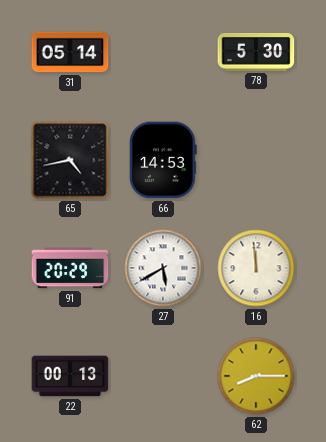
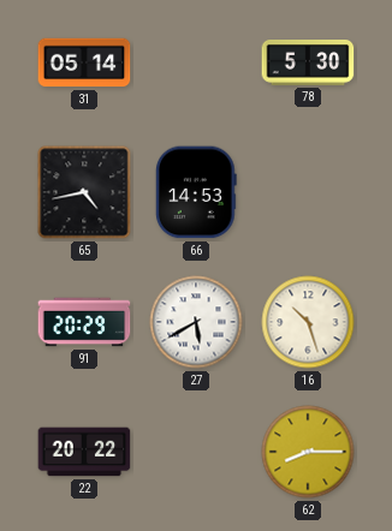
16: 11:59 -> 10:27 (308, 322)
22: 00:13 -> 20:22 (84, 452)
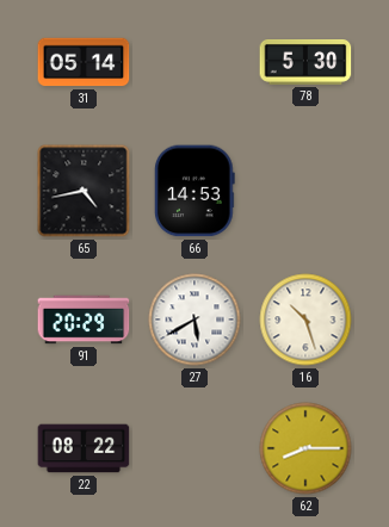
22: 20:22 -> 08:22 (84, 448)
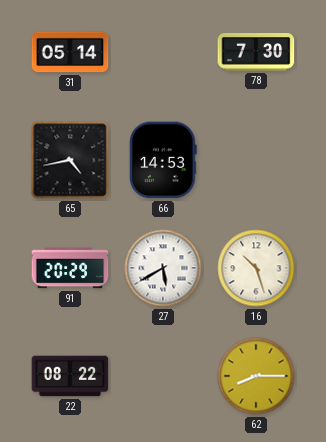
78: 5:30 -> 7:30 (256, 53)
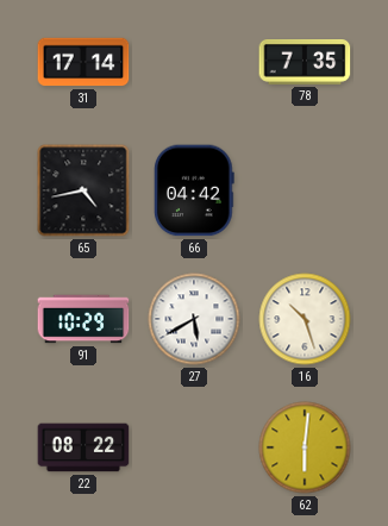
31: 05:14 -> 17:14 (83, 62)
78: 7:30 -> 7:35 (305, 63)
66: 14:53 -> 04:42 (194, 190)
91: 20:29 -> 10:29 (83, 319)
62: 8:15 -> 6:01 (305, 447)
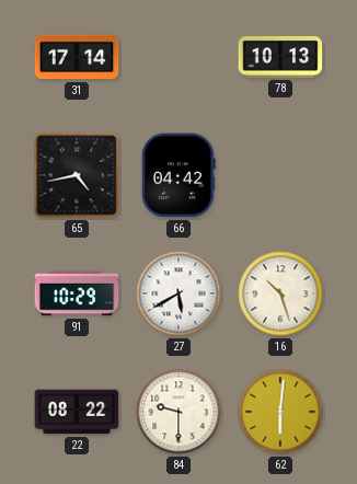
78: 7:35 -> 10:13 (280, 58)
84: none -> 9:30 (178, 412)
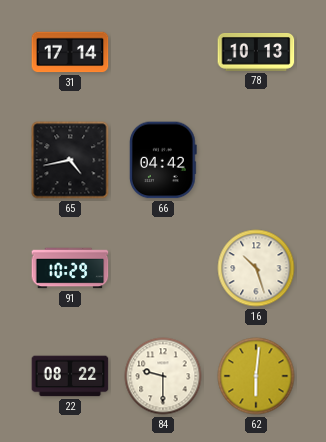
27: 5:40 -> none (178, 293)
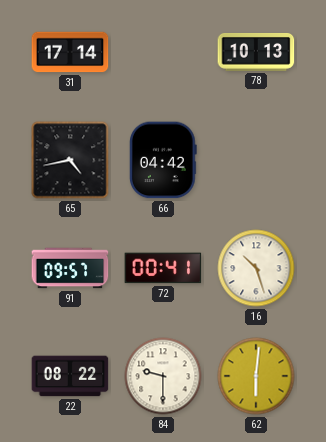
91: 10:29 -> 09:57 (70, 268)
72: none -> 00:41 (163, 268)
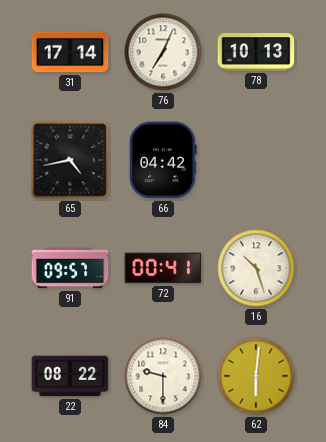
76: none -> 7:04 (163, 52)
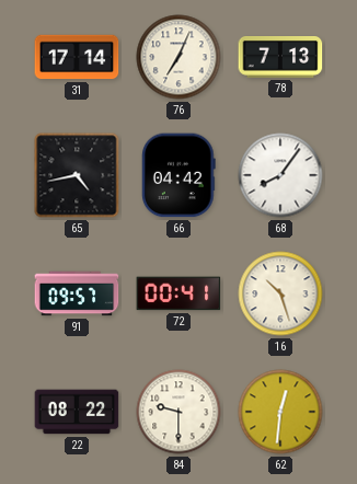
78: 10:13 -> 7:13 (280, 58)
68: none -> 8:06 (280, 175)
62: 6:01 -> 12:31 (280, 412)
